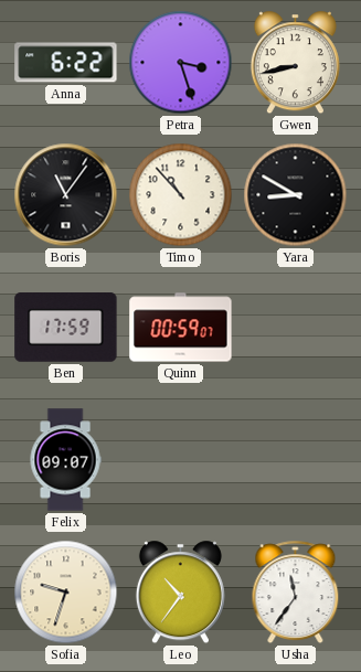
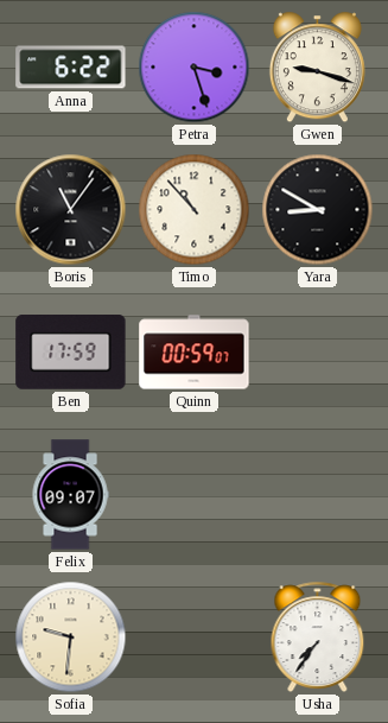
Gwen: 8:43 -> 9:18 (317, 68)
Sofia: 9:33 -> 9:31 (71, 638)
Leo: 10:36 -> none (180, 593)
Usha: 11:36 -> 7:36 (318, 636)
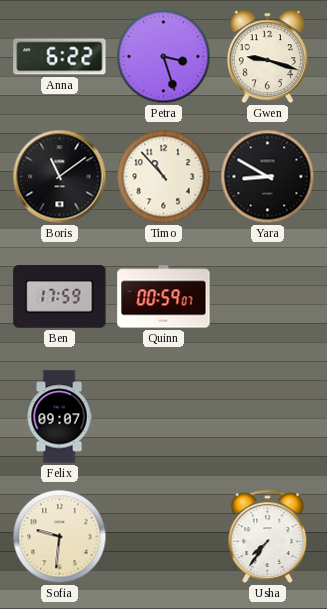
Boris: 11:06 -> 11:09 (60, 177)
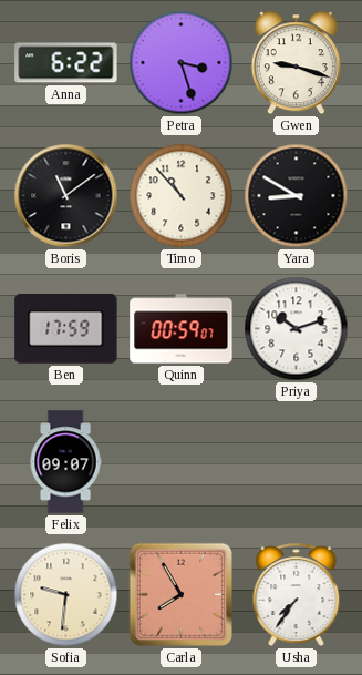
Priya: none -> 10:12 (297, 329)
Carla: none -> 7:55 (180, 594)
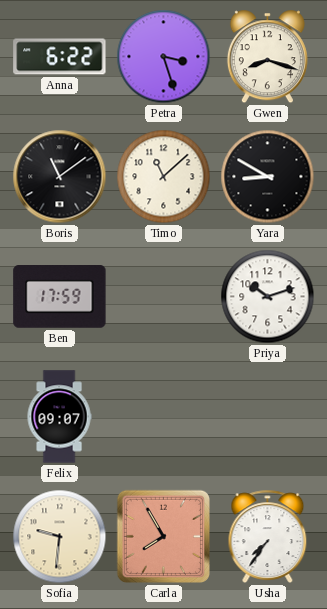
Gwen: 9:18 -> 8:18 (267, 57)
Timo: 10:53 -> 11:08 (164, 177)
Quinn: 00:59 -> none (182, 329)
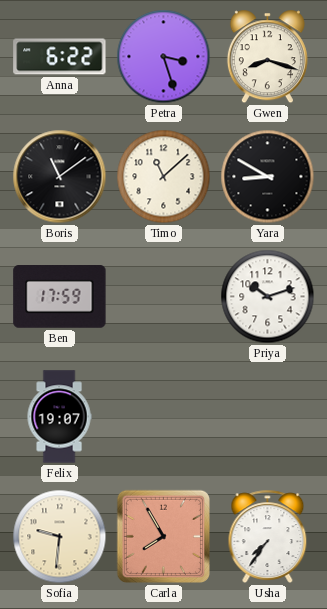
Felix: 09:07 -> 19:07 (59, 417)
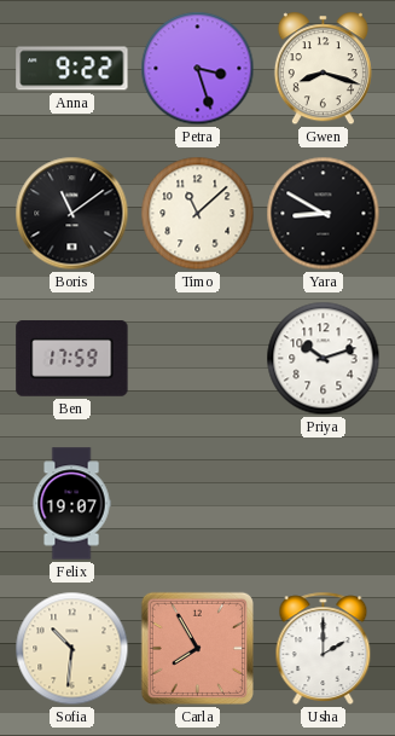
Anna: 6:22 -> 9:22 (72, 69)
Sofia: 9:31 -> 10:31 (72, 649)
Usha: 7:36 -> 2:00 (324, 648)
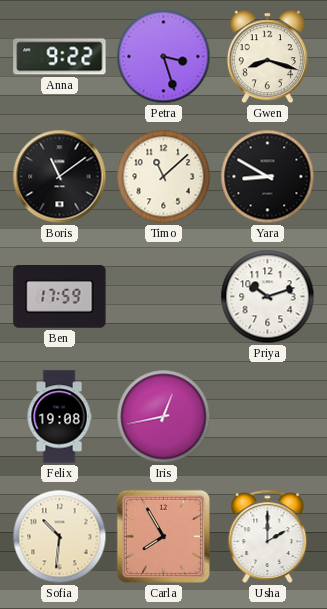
Felix: 19:07 -> 19:08 (59, 417)
Iris: none -> 12:43 (164, 417)
